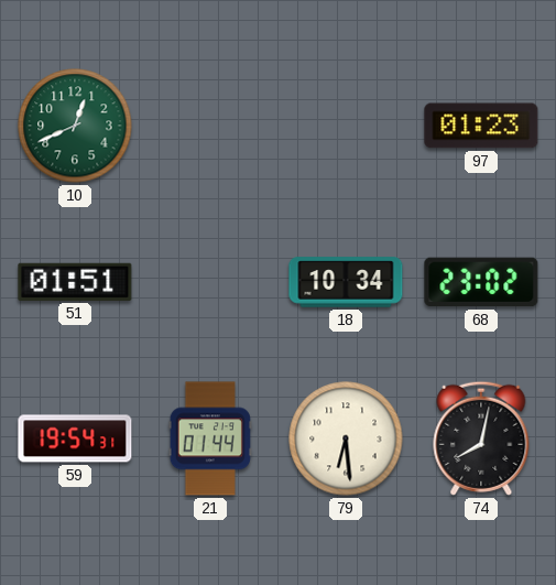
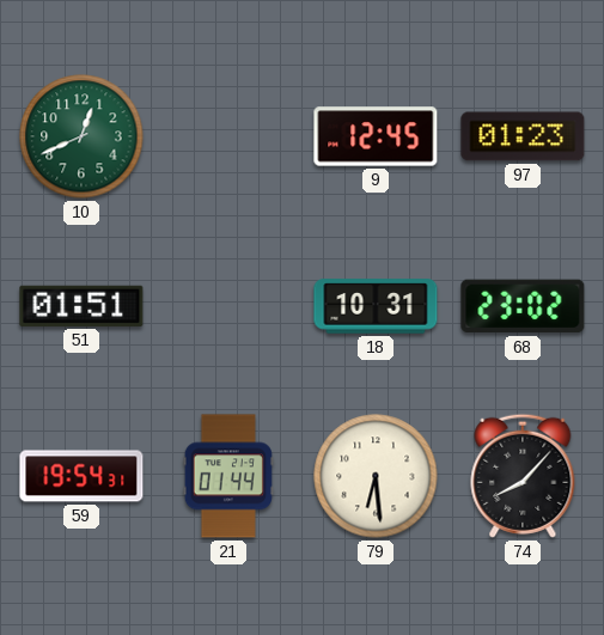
9: none -> 12:45 (376, 136)
18: 10:34 -> 10:31 (376, 306)
74: 8:02 -> 8:07 (523, 476)
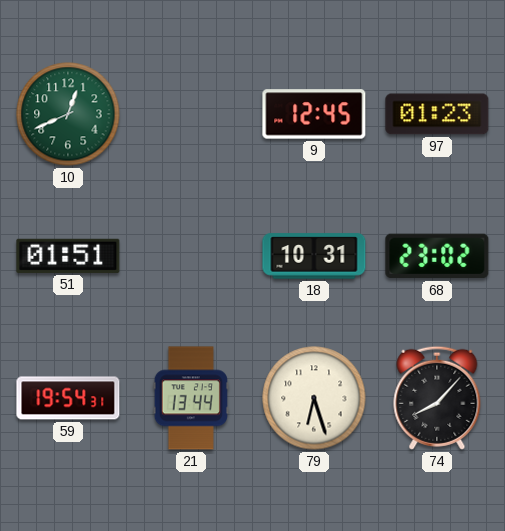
21: 01:44 -> 13:44 (191, 398)
79: 6:29 -> 6:27 (314, 398)
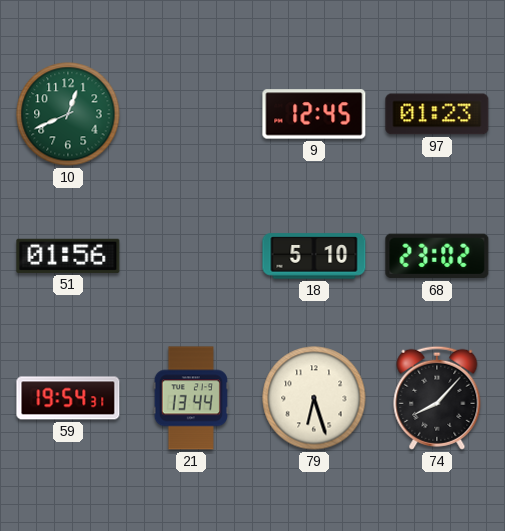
51: 01:51 -> 01:56 (68, 256)
18: 10:31 -> 5:10 (314, 256)
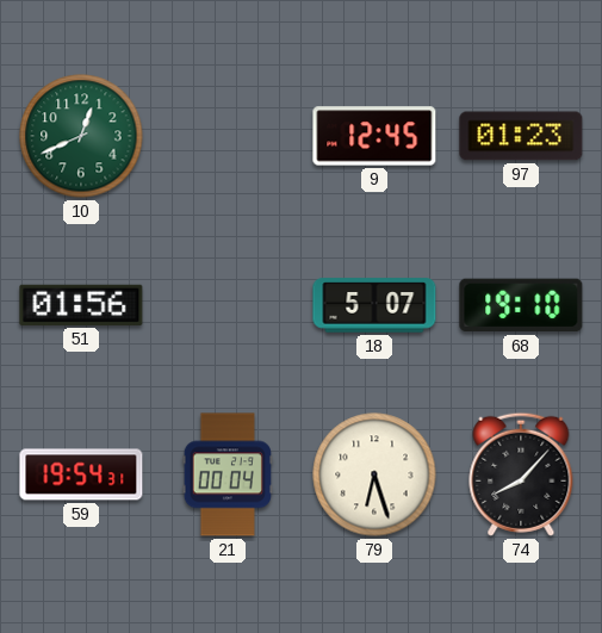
18: 5:10 -> 5:07 (374, 305)
68: 23:02 -> 19:10 (521, 305)
21: 13:44 -> 00:04 (228, 474)
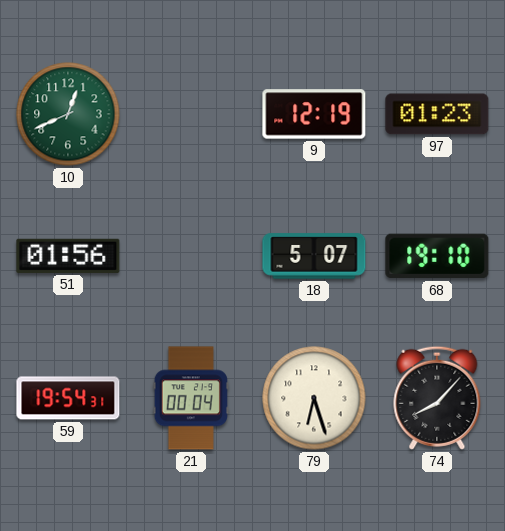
9: 12:45 -> 12:19 (314, 114)
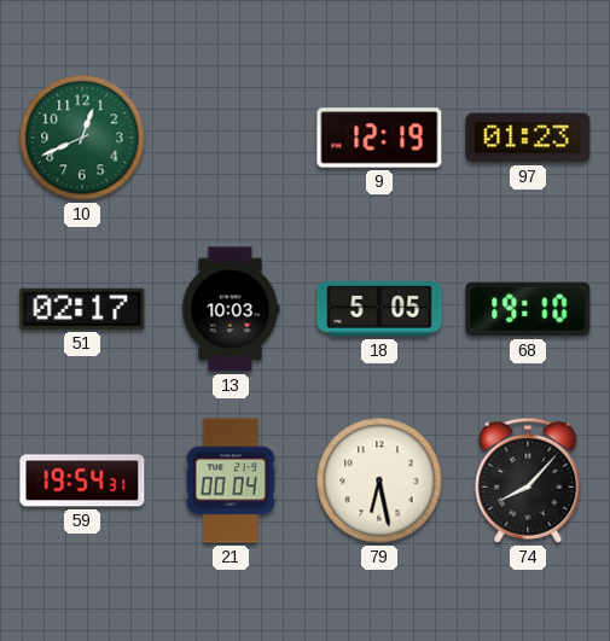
51: 01:56 -> 02:17 (82, 309)
13: none -> 10:03 (231, 309)
18: 5:07 -> 5:05 (379, 309)
79: 6:27 -> 6:28 (379, 480)
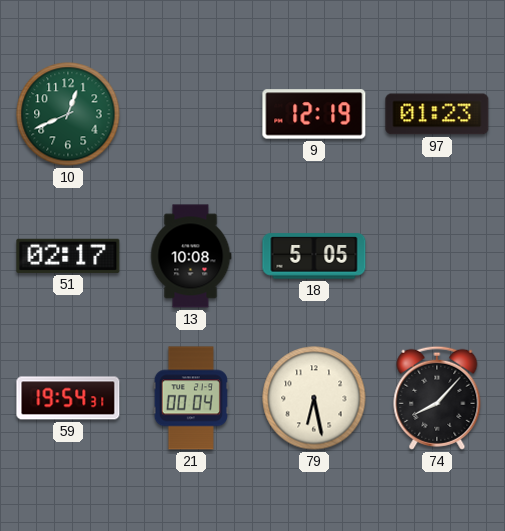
13: 10:03 -> 10:08 (191, 256)
68: 19:10 -> none (528, 309)
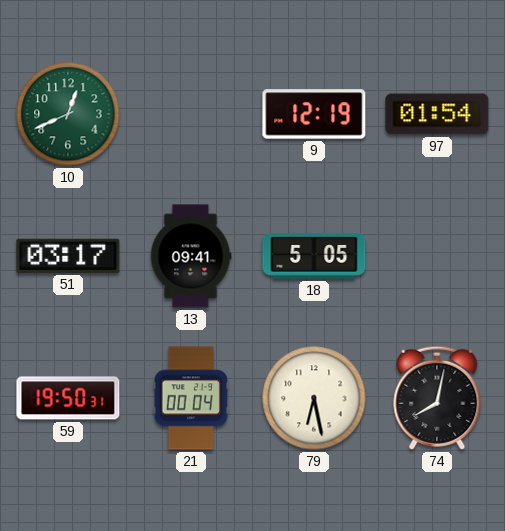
97: 01:23 -> 01:54 (437, 114)
51: 02:17 -> 03:17 (68, 256)
13: 10:08 -> 09:41 (191, 256)
59: 19:54 -> 19:50 (68, 398)
74: 8:07 -> 8:02 (437, 398)
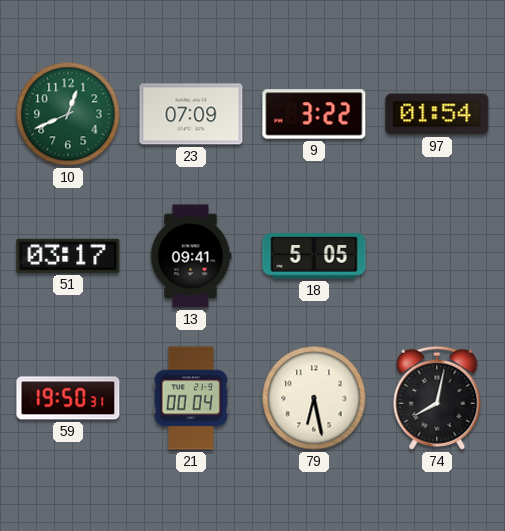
23: none -> 07:09 (191, 114)
9: 12:19 -> 3:22 (314, 114)
